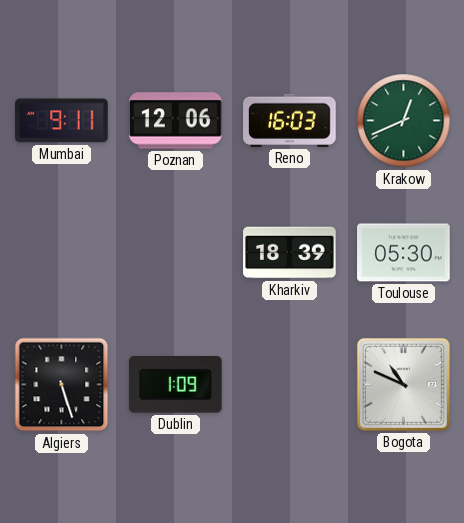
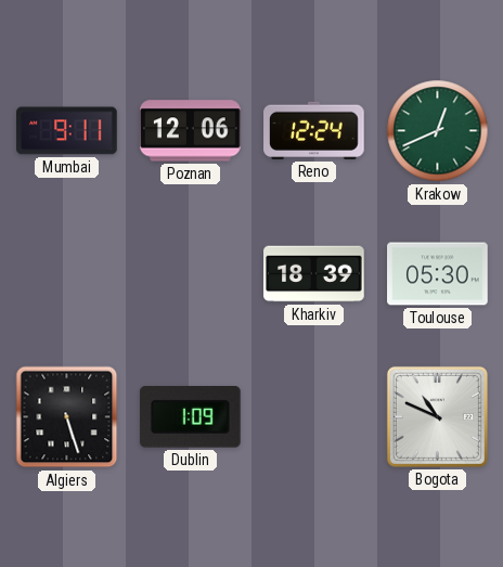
Reno: 16:03 -> 12:24 (314, 130)
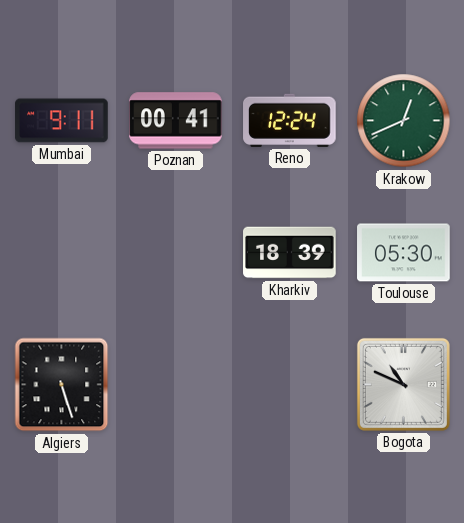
Poznan: 12:06 -> 00:41 (176, 121)
Dublin: 1:09 -> none (190, 417)
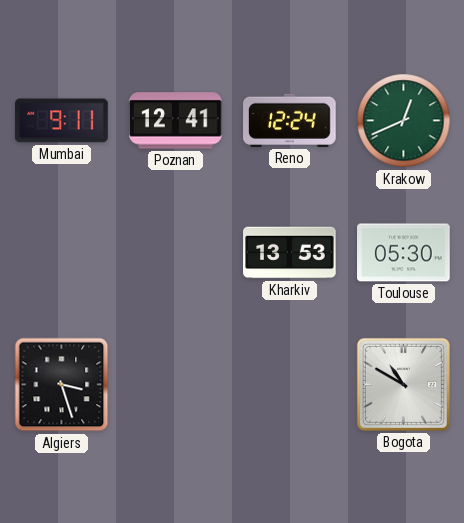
Poznan: 00:41 -> 12:41 (176, 121)
Kharkiv: 18:39 -> 13:53 (290, 253)
Algiers: 5:27 -> 3:27 (62, 385)
Bogota: 10:49 -> 10:50 (403, 384)
